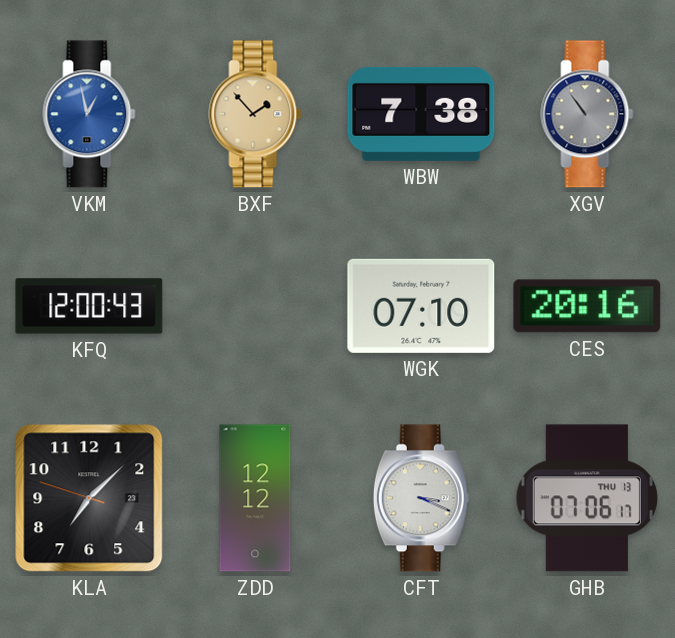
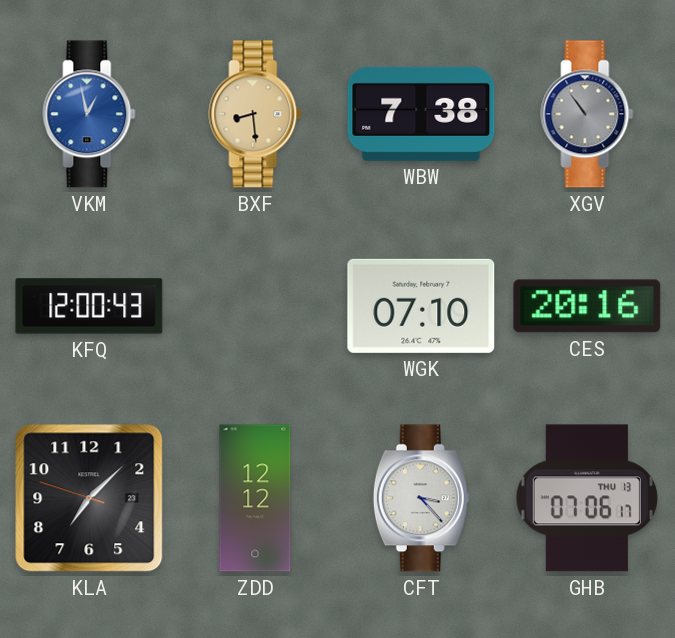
BXF: 1:53 -> 8:29 (255, 114)
CFT: 3:19 -> 3:23 (421, 498)
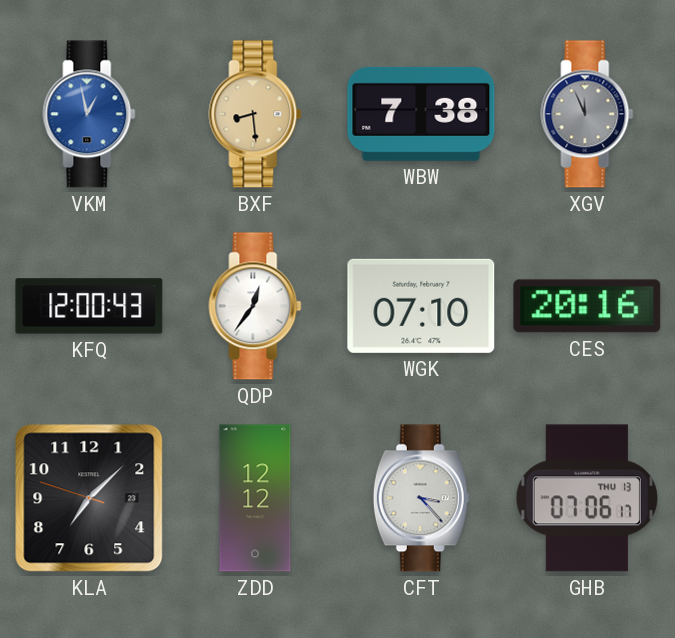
XGV: 10:54 -> 11:56 (587, 114)
QDP: none -> 12:36 (255, 306)
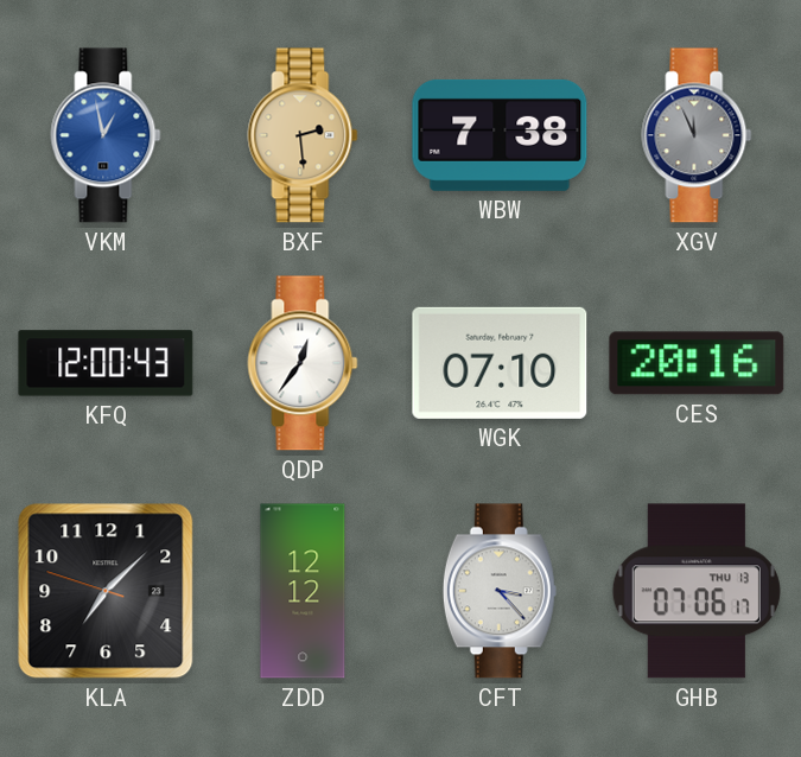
BXF: 8:29 -> 2:29 (303, 135)
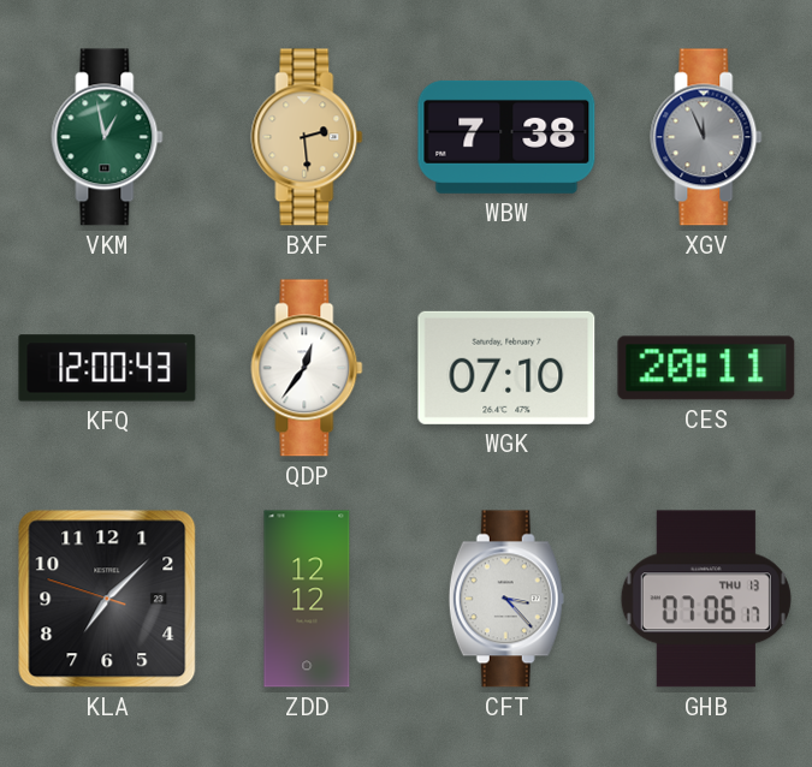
VKM dial: blue -> green (107, 137)
CES: 20:16 -> 20:11 (706, 368)
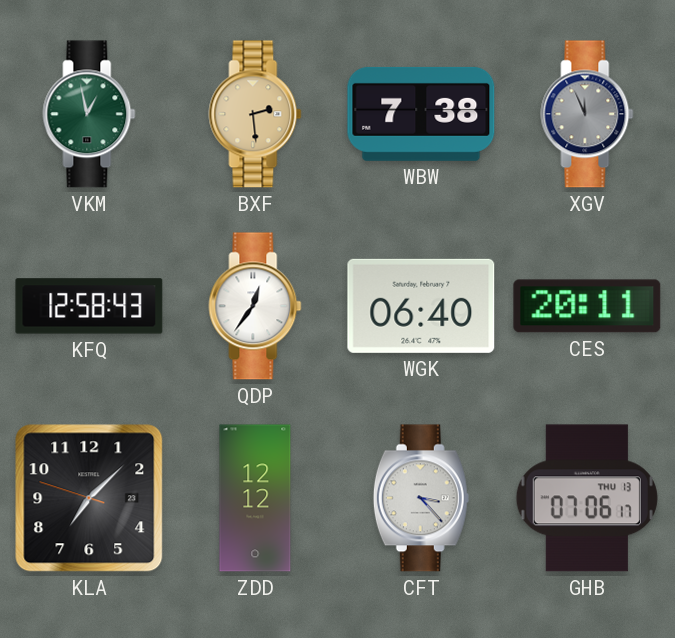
KFQ: 12:00 -> 12:58 (89, 306)
WGK: 07:10 -> 06:40 (421, 306)
